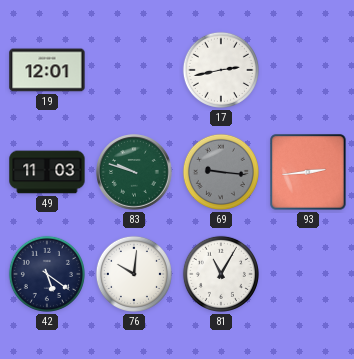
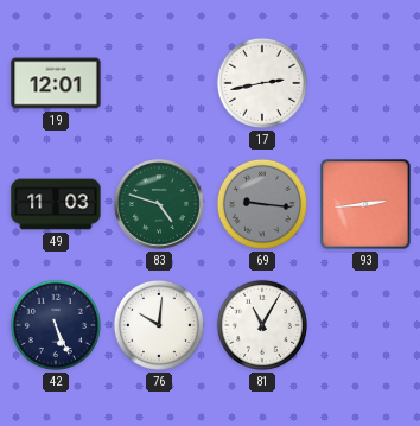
83: 9:48 -> 4:48 (159, 204)
42: 5:21 -> 5:26 (56, 325)
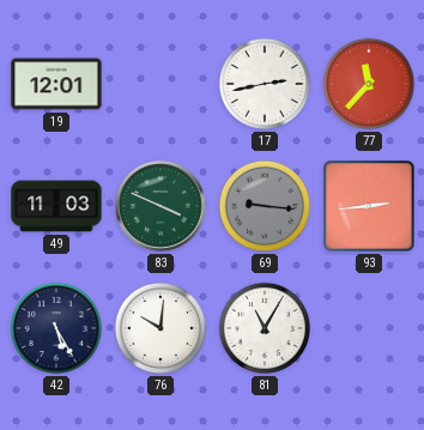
77: none -> 11:37 (369, 84)
83: 4:48 -> 3:49 (160, 206)
42: 5:26 -> 5:25 (56, 328)
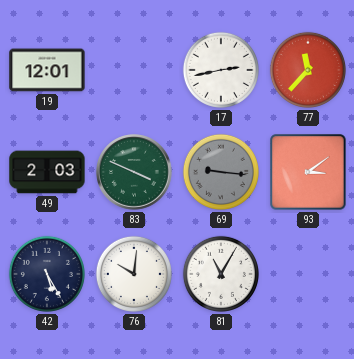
49: 11:03 -> 2:03 (47, 172)
93: 2:44 -> 3:09 (308, 172)
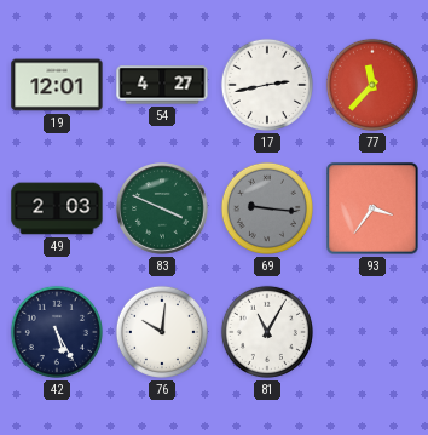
54: none -> 4:27 (162, 85)
93: 3:09 -> 3:36 (372, 208)
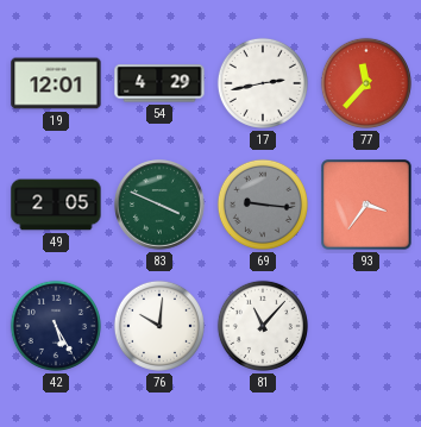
54: 4:27 -> 4:29 (159, 83)
49: 2:03 -> 2:05 (56, 205)
81: 11:05 -> 11:07 (263, 326)
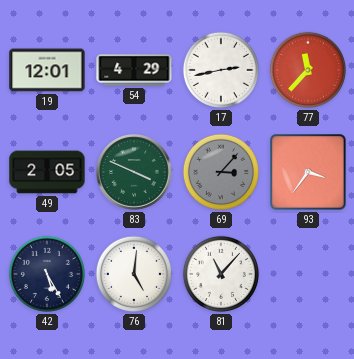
69: 9:16 -> 3:07 (221, 172)
76: 10:01 -> 5:01 (134, 274)
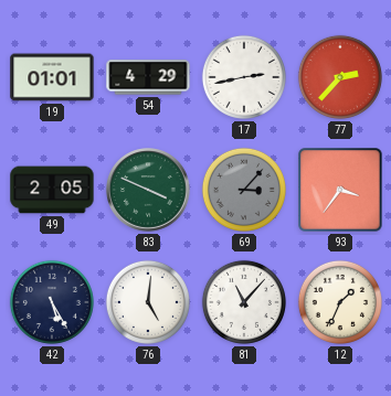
19: 12:01 -> 01:01 (52, 77)
77: 11:37 -> 2:37 (340, 77)
12: none -> 1:34 (340, 302)
